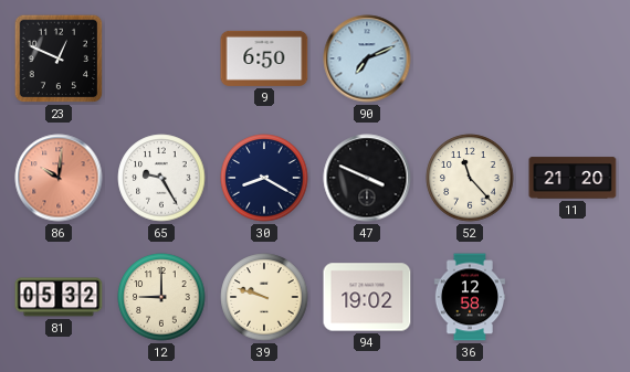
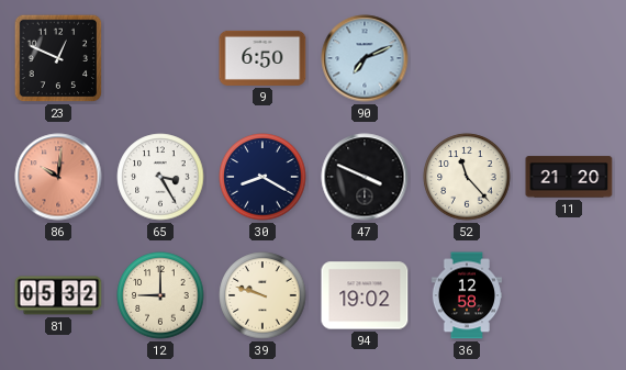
65: 9:25 -> 3:25 (160, 177)
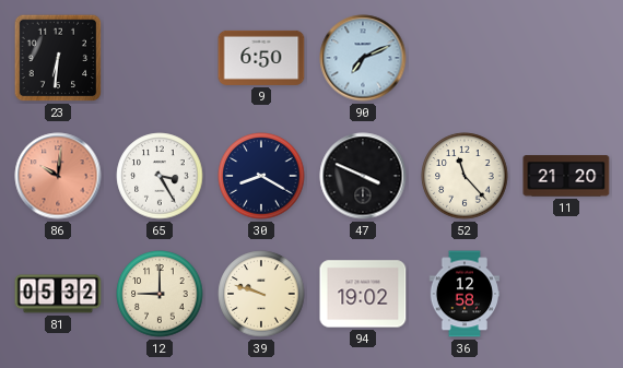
23: 12:49 -> 6:31 (58, 58)
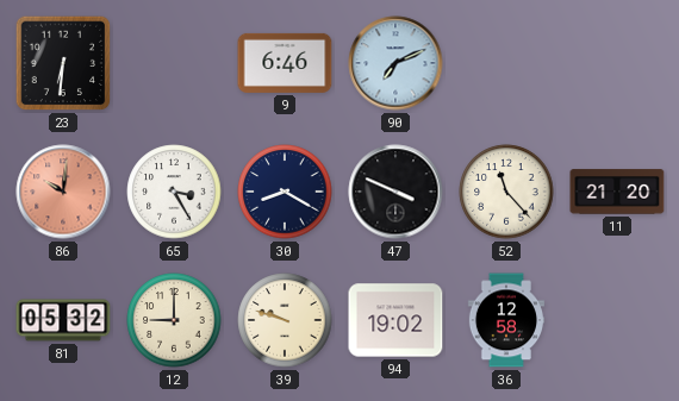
9: 6:50 -> 6:46 (285, 63)
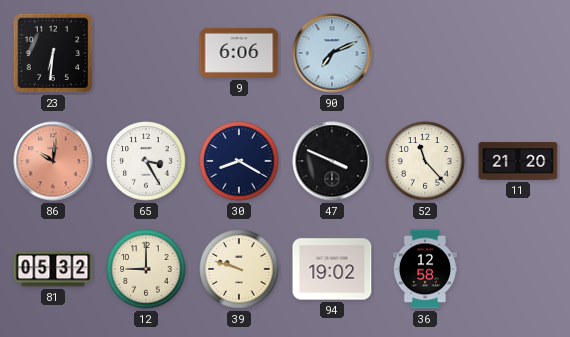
9: 6:46 -> 6:06 (239, 53)
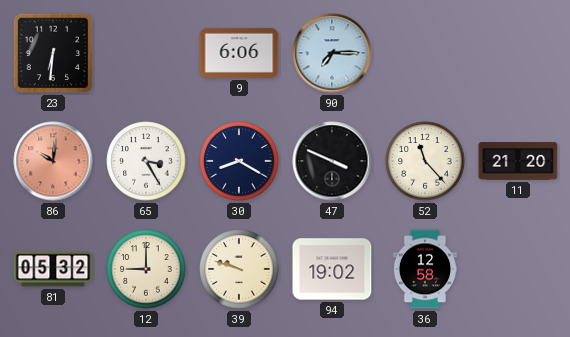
90: 7:11 -> 7:15 (332, 53)
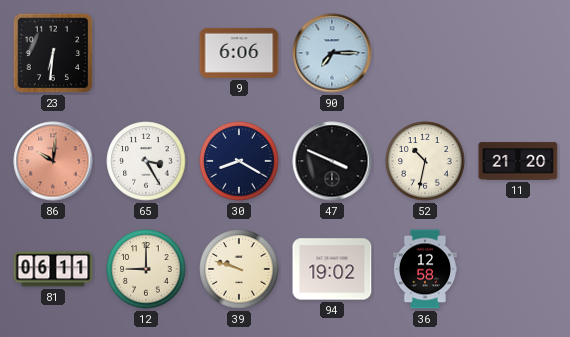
52: 11:23 -> 10:32 (425, 161)
81: 05:32 -> 06:11 (53, 269)
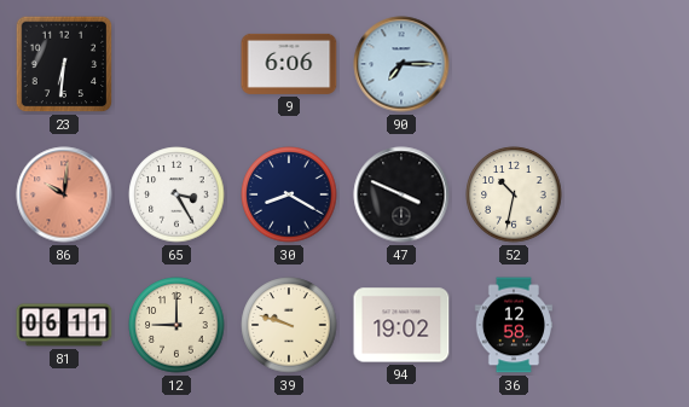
11: 21:20 -> none (518, 161)
